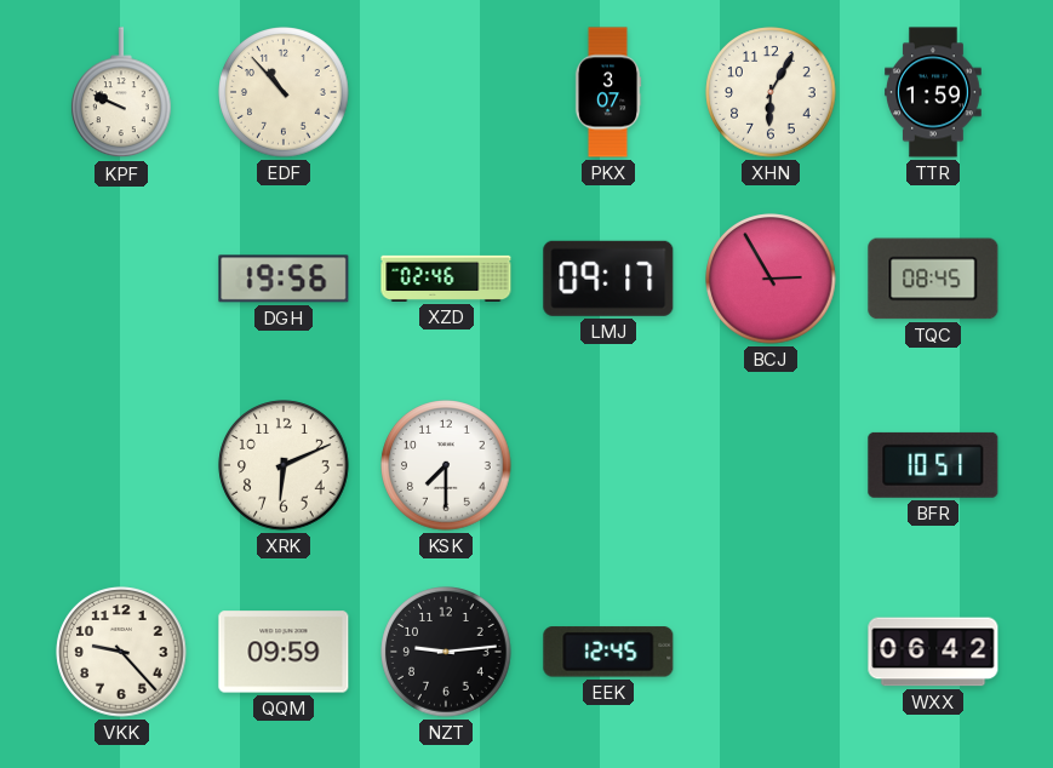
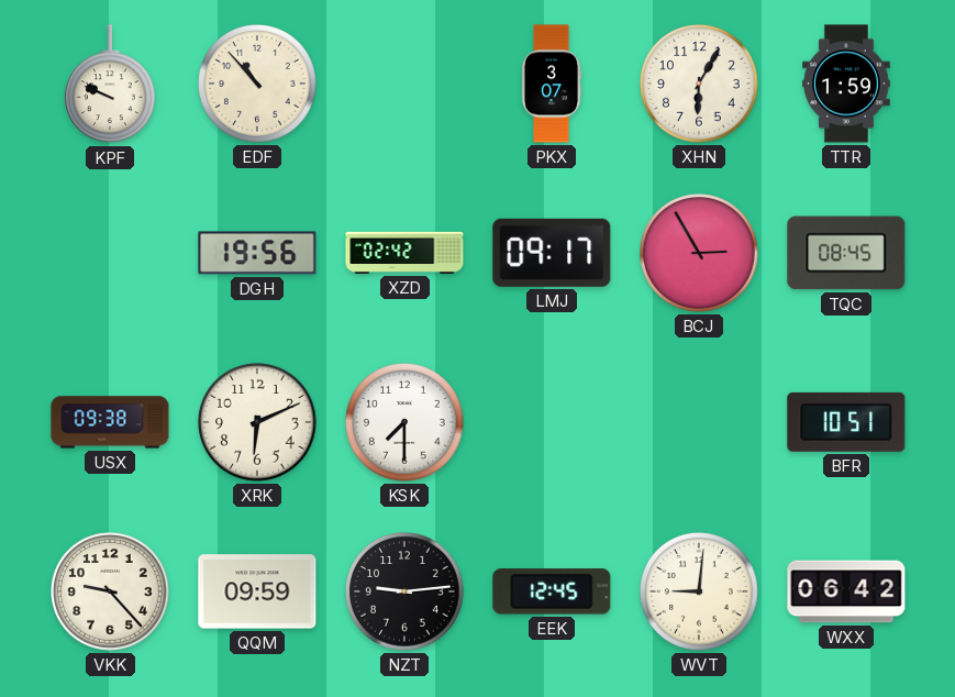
XZD: 02:46 -> 02:42 (404, 253)
USX: none -> 09:38 (110, 422)
WVT: none -> 9:01 (699, 591)
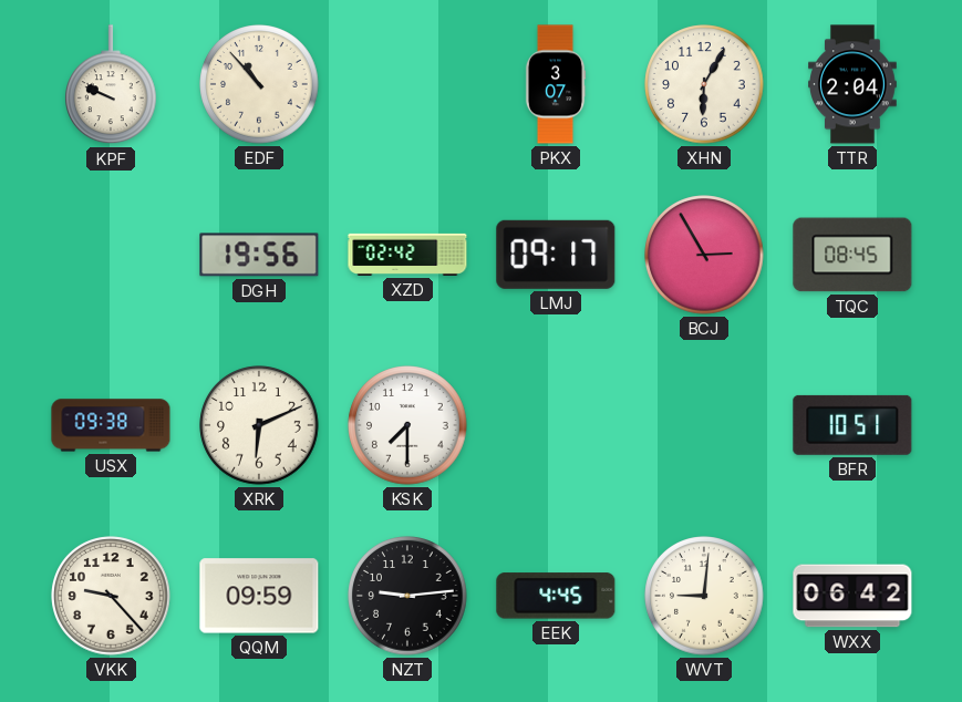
TTR: 1:59 -> 2:04 (854, 84)
EEK: 12:45 -> 4:45 (556, 596)
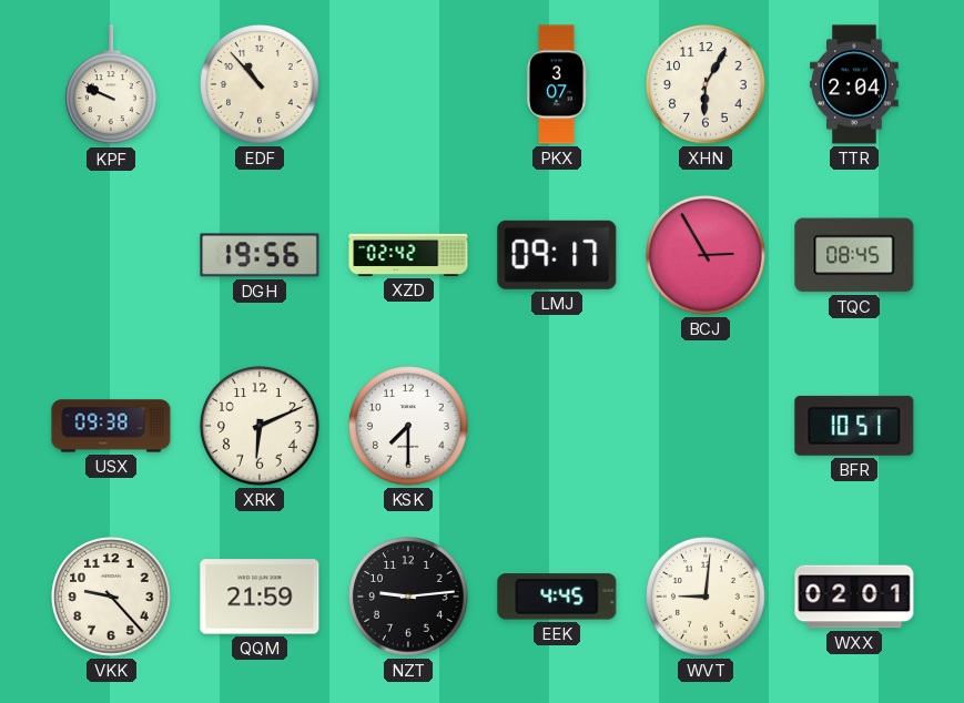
QQM: 09:59 -> 21:59 (260, 597)
WXX: 06:42 -> 02:01 (854, 597)
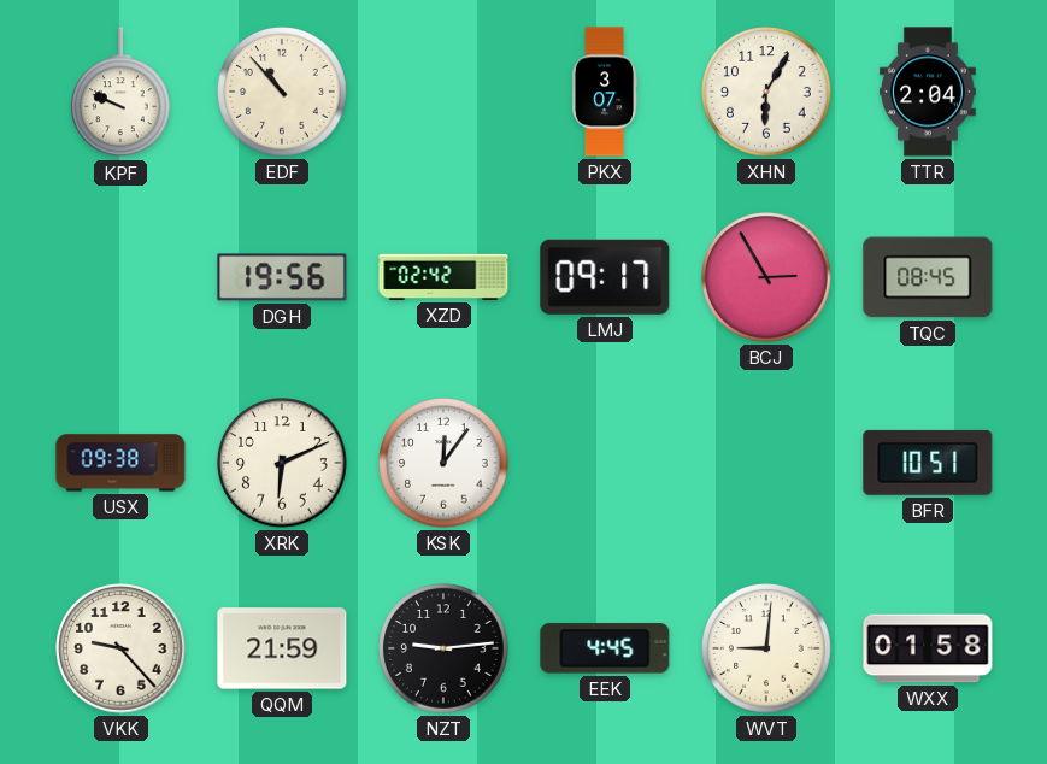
KSK: 7:30 -> 12:06 (443, 463)
WXX: 02:01 -> 01:58 (928, 648)
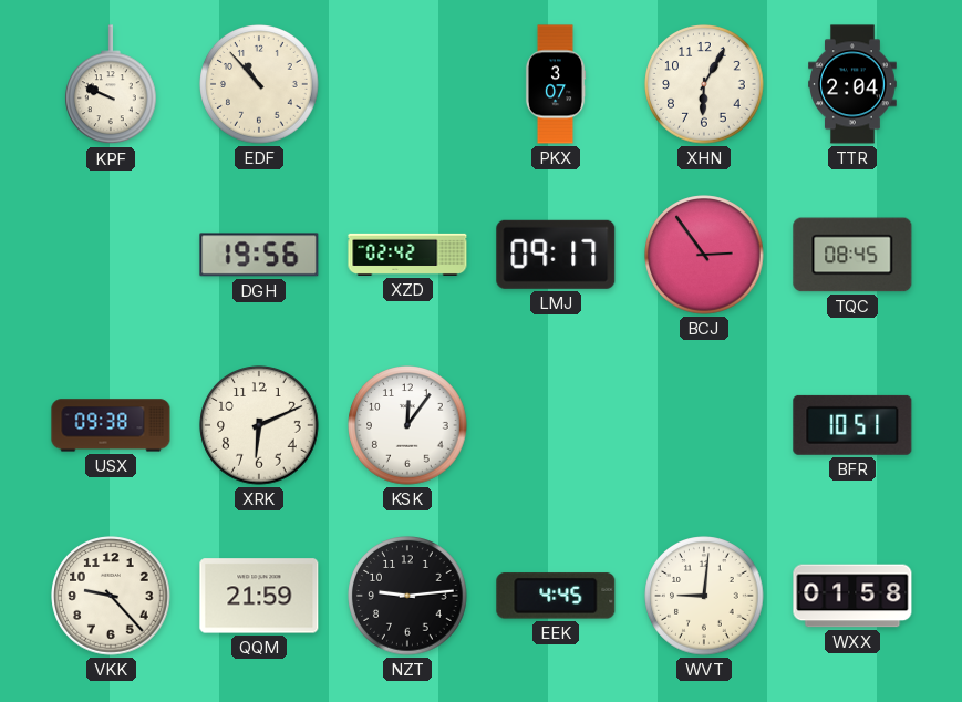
BCJ: 2:55 -> 2:54 (704, 255)
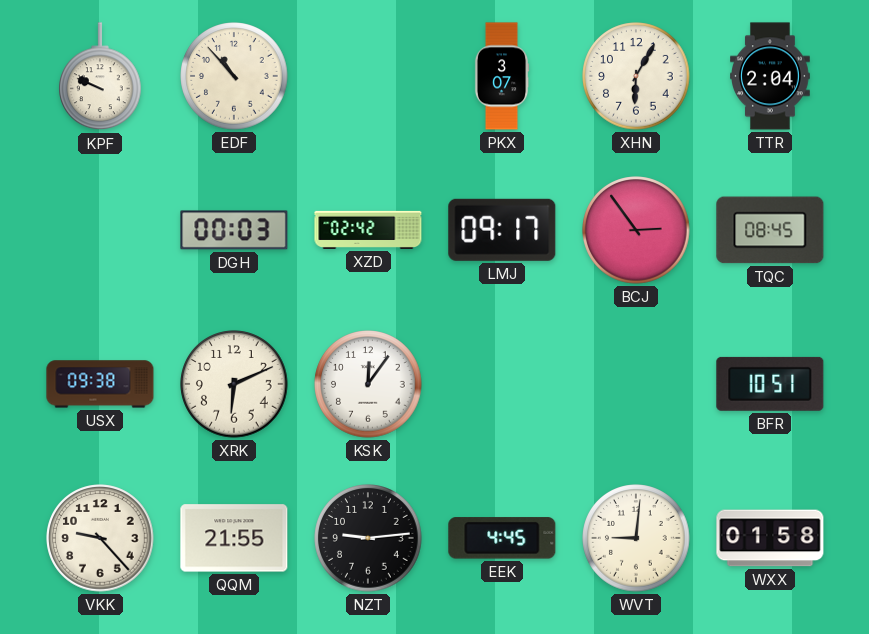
DGH: 19:56 -> 00:03 (234, 230)
QQM: 21:59 -> 21:55 (234, 538)
